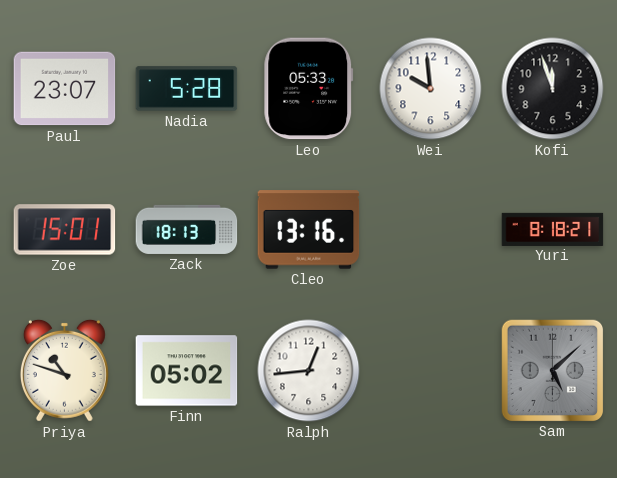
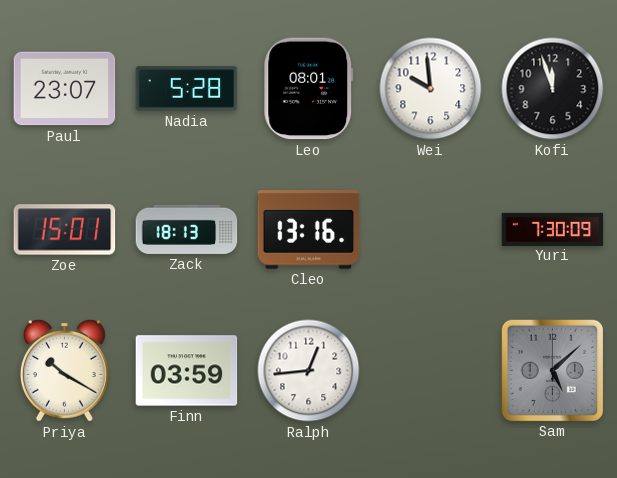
Leo: 05:33 -> 08:01 (309, 89)
Yuri: 8:18 -> 7:30 (553, 229)
Priya: 10:48 -> 10:20 (64, 370)
Finn: 05:02 -> 03:59 (187, 371)
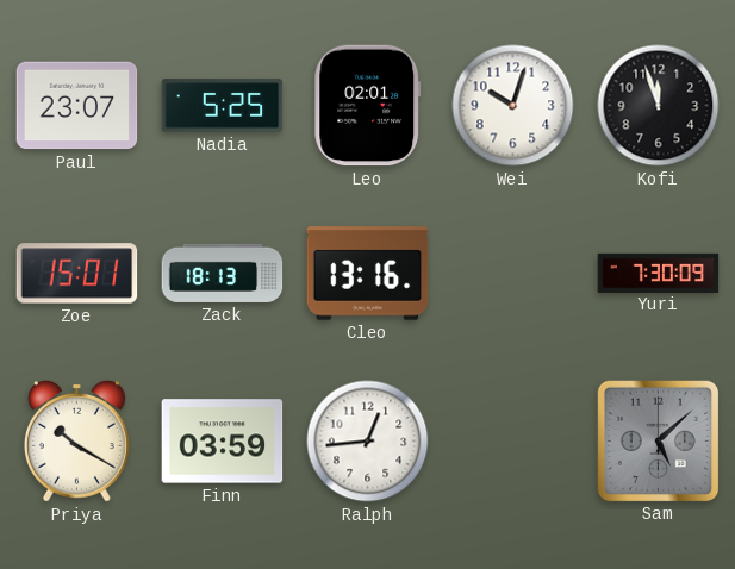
Nadia: 5:28 -> 5:25 (223, 106)
Leo: 08:01 -> 02:01 (368, 106)
Wei: 9:59 -> 10:03 (513, 106)
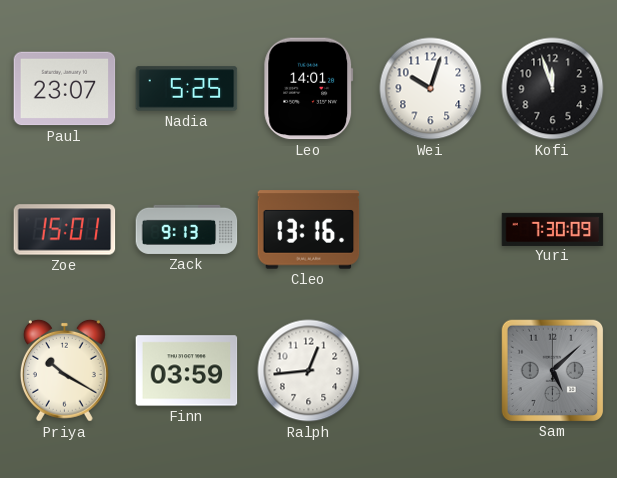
Leo: 02:01 -> 14:01 (309, 89)
Zack: 18:13 -> 9:13 (187, 229)
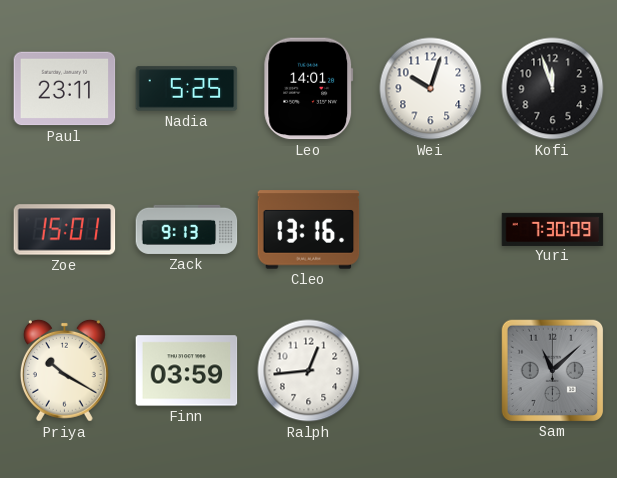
Paul: 23:07 -> 23:11 (65, 89)
Sam: 5:08 -> 11:08 (552, 370)
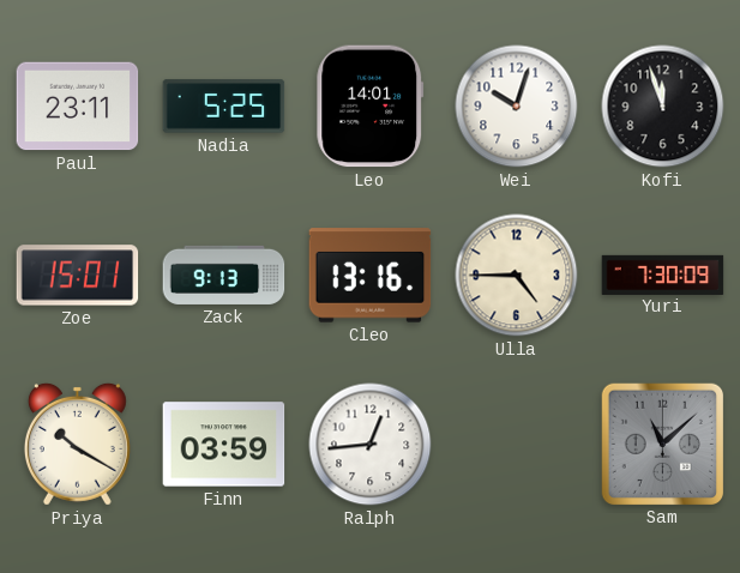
Ulla: none -> 4:45 (517, 276)
